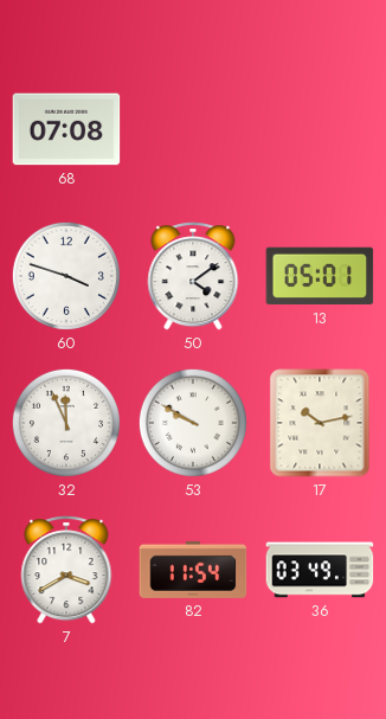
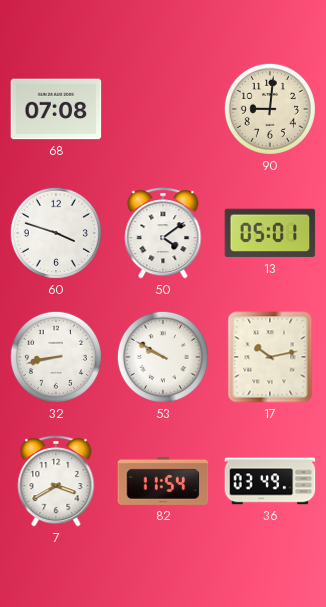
90: none -> 9:01 (270, 109)
32: 11:56 -> 8:43 (56, 357)
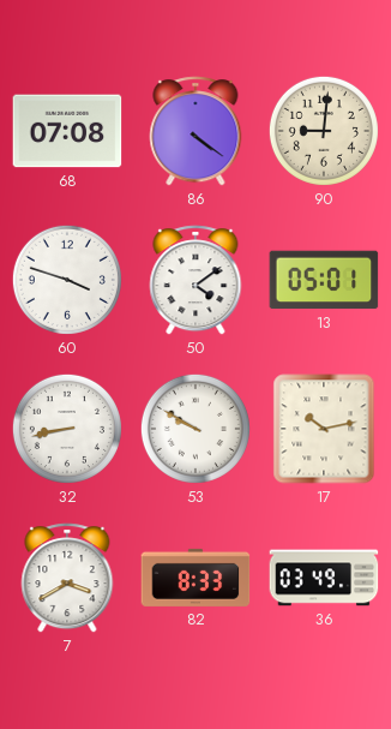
86: none -> 4:21 (195, 131)
82: 11:54 -> 8:33 (195, 578)
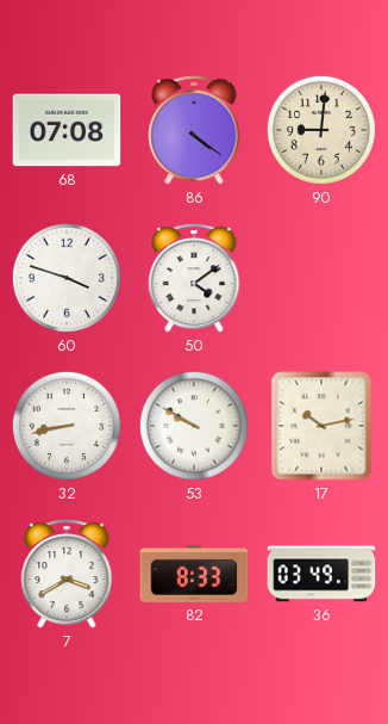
13: 05:01 -> none (324, 280)
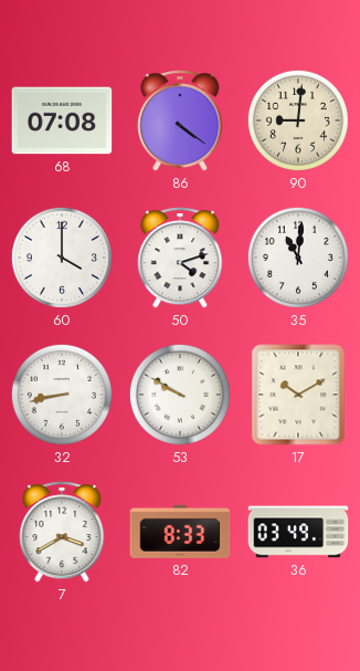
60: 3:48 -> 4:00 (62, 258)
50: 4:09 -> 4:12 (180, 258)
35: none -> 11:01 (298, 258)
17: 10:13 -> 10:10 (298, 395)
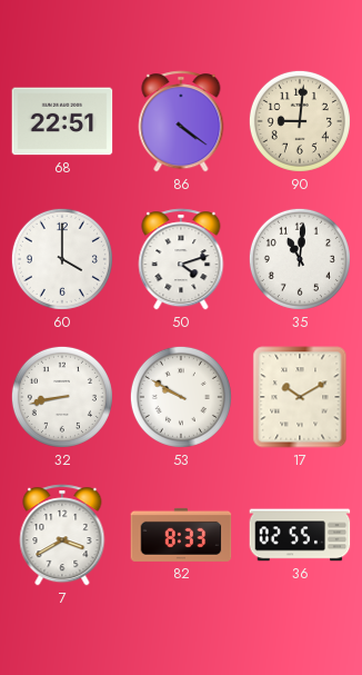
68: 07:08 -> 22:51 (62, 121)
36: 03:49 -> 02:55 (300, 535)
